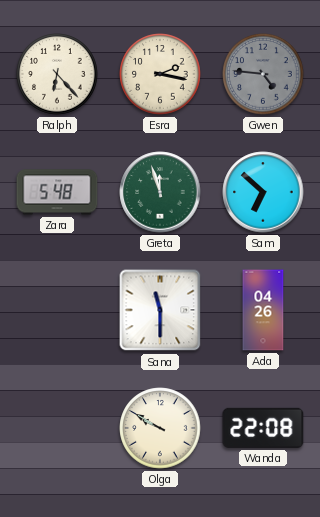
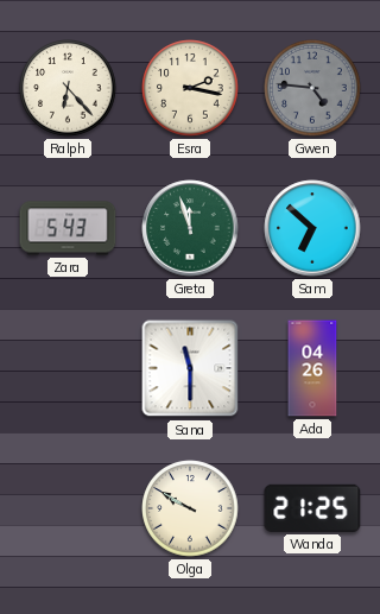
Zara: 5:48 -> 5:43 (68, 228)
Wanda: 22:08 -> 21:25 (312, 508)
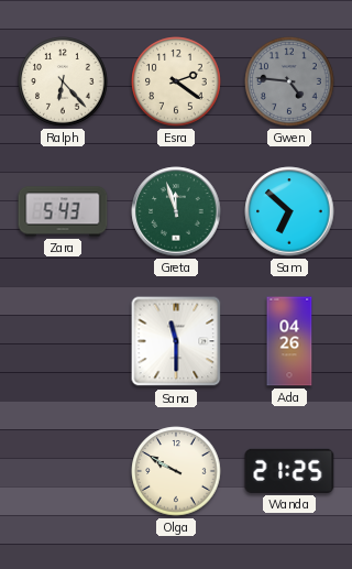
Esra: 2:17 -> 2:21 (176, 81)
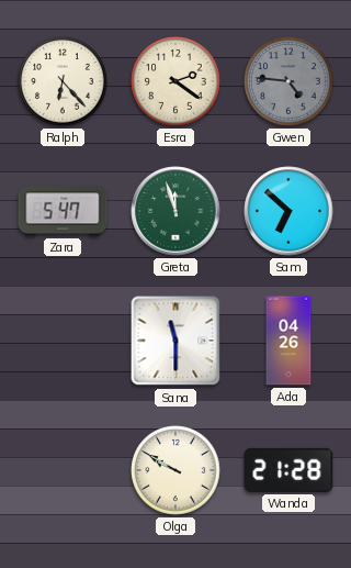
Zara: 5:43 -> 5:47 (63, 211)
Wanda: 21:25 -> 21:28 (288, 470)
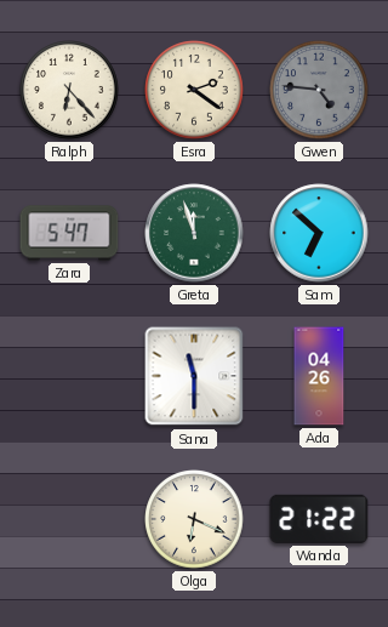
Olga: 9:50 -> 6:19 (194, 519)
Wanda: 21:28 -> 21:22 (319, 519)
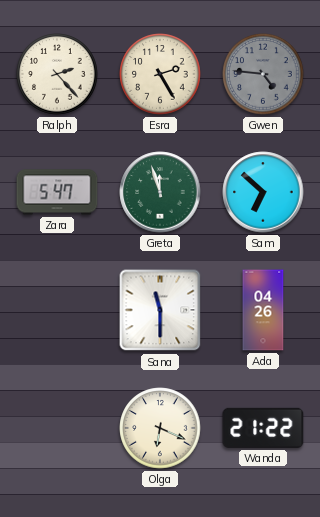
Ralph: 6:23 -> 2:23 (57, 74)
Esra: 2:21 -> 2:25 (160, 74)
